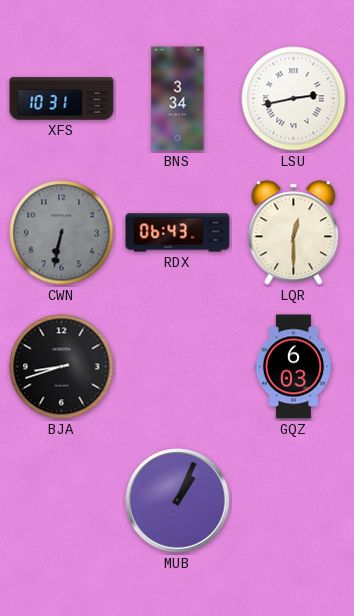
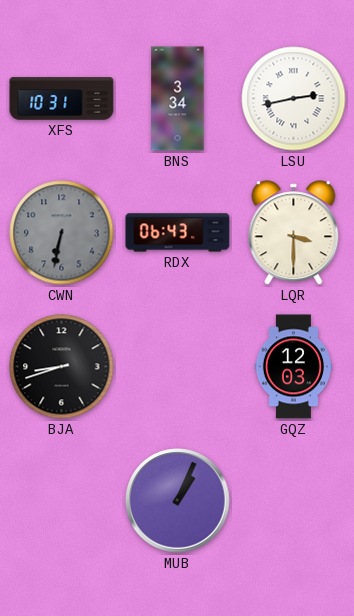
LQR: 12:30 -> 3:30 (294, 233)
GQZ: 6:03 -> 12:03 (294, 367)
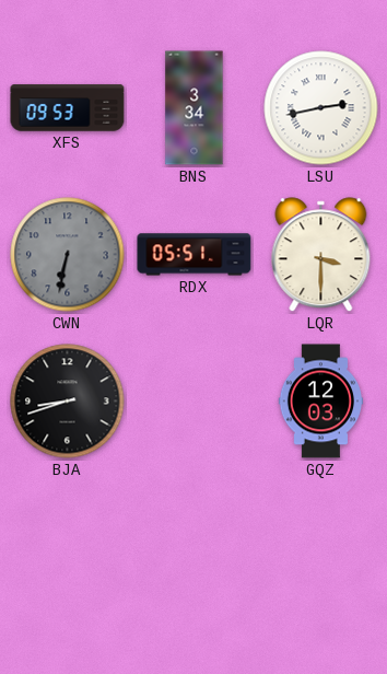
XFS: 10:31 -> 09:53 (68, 108)
RDX: 06:43 -> 05:51 (195, 255)
MUB: 1:04 -> none (178, 501)
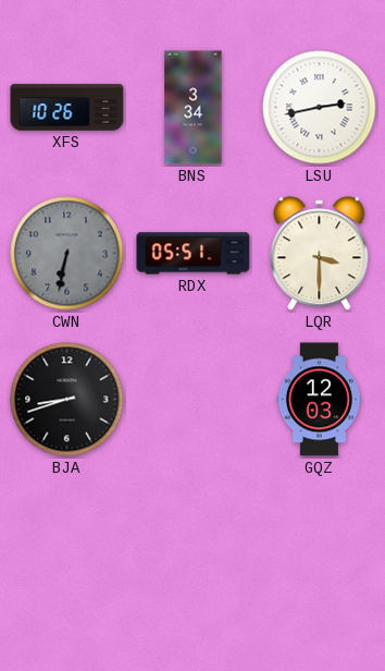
XFS: 09:53 -> 10:26 (67, 108)
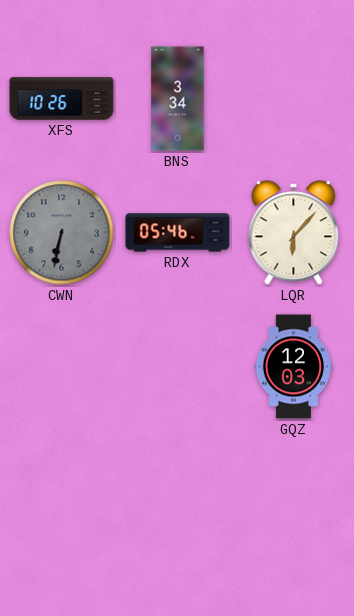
LSU: 2:43 -> none (320, 108)
RDX: 05:51 -> 05:46 (178, 233)
LQR: 3:30 -> 6:07 (294, 233)
BJA: 8:42 -> none (67, 400)
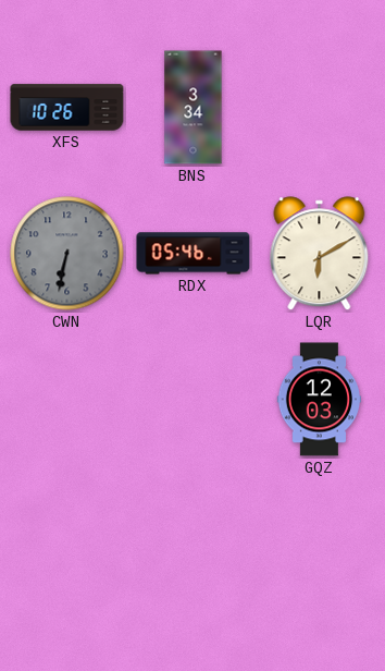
LQR: 6:07 -> 6:10 (320, 254)
